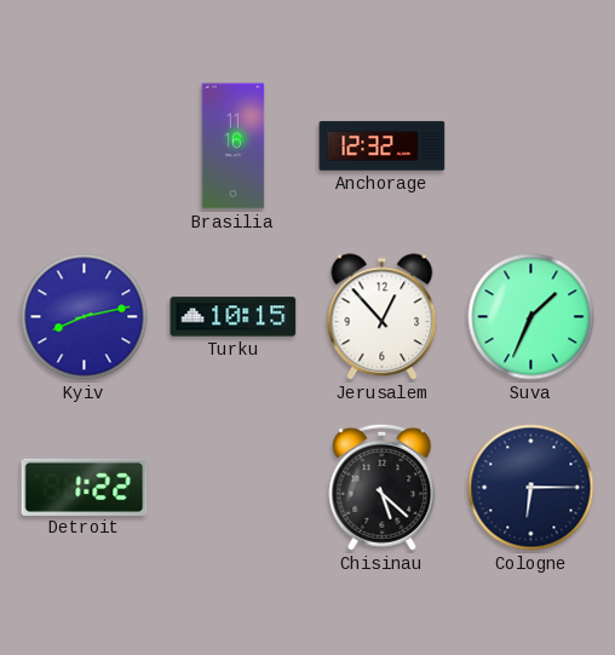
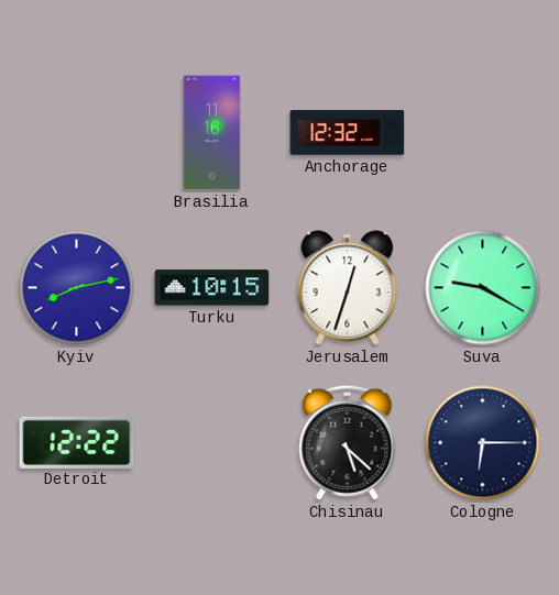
Jerusalem: 12:53 -> 12:33 (348, 288)
Suva: 1:34 -> 9:20 (483, 288)
Detroit: 1:22 -> 12:22 (77, 442)
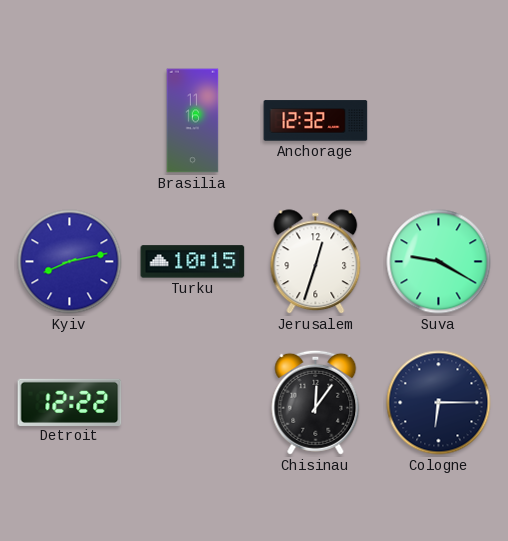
Chisinau: 5:22 -> 12:06 (316, 402)
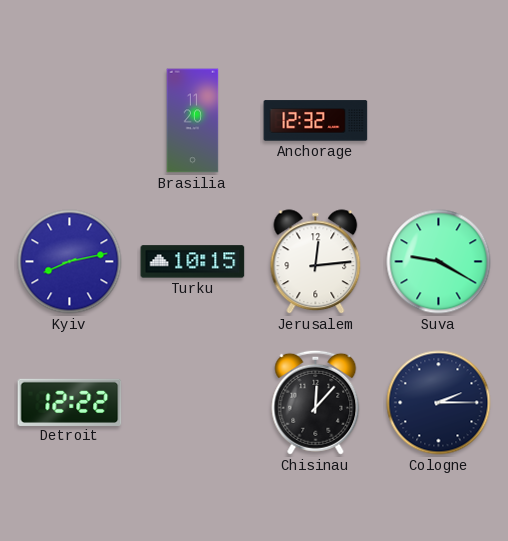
Brasilia: 11:16 -> 11:20 (193, 121)
Jerusalem: 12:33 -> 12:14 (316, 262)
Chisinau: 12:06 -> 12:07 (316, 402)
Cologne: 6:15 -> 2:15 (439, 403)
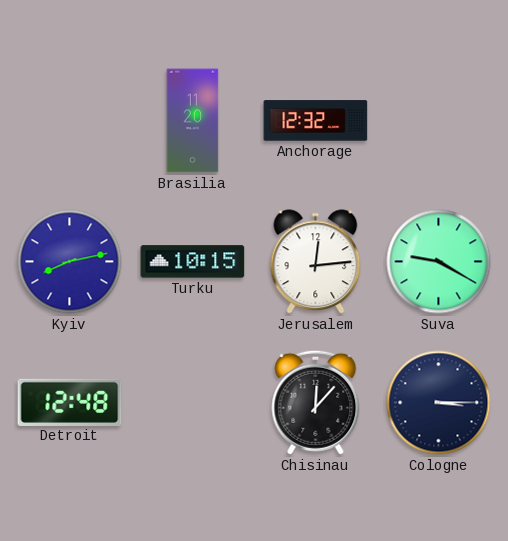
Detroit: 12:22 -> 12:48 (70, 402)
Cologne: 2:15 -> 3:15 (439, 403)
